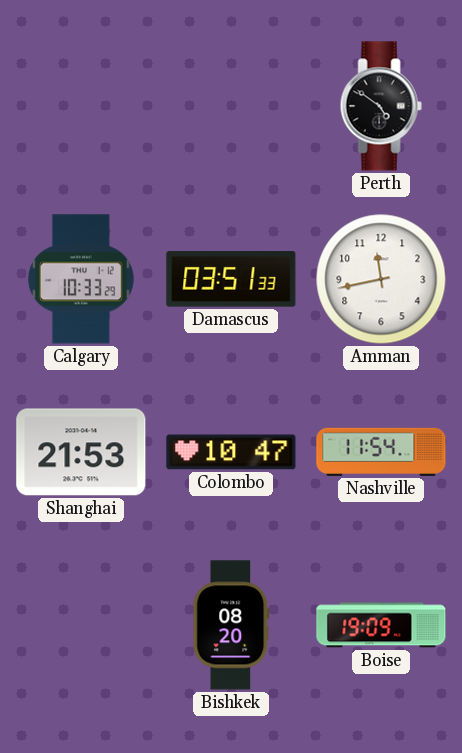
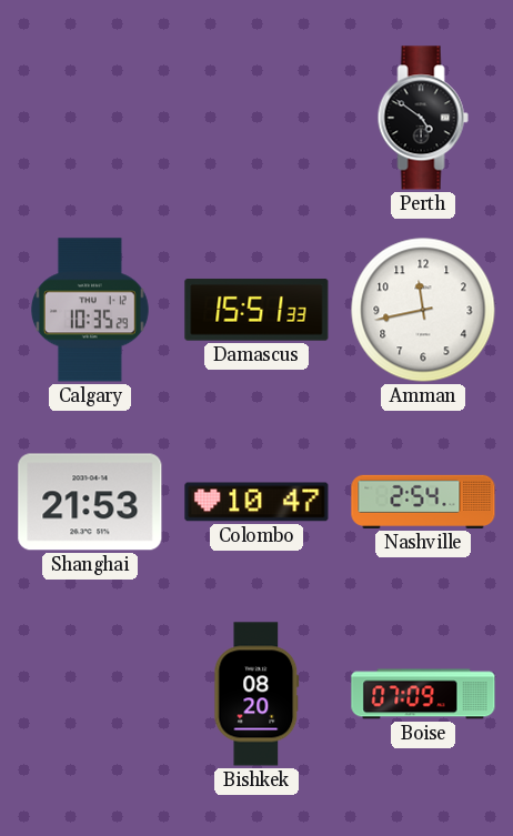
Calgary: 10:33 -> 10:35 (90, 310)
Damascus: 03:51 -> 15:51 (256, 310)
Nashville: 11:54 -> 2:54 (423, 502)
Boise: 19:09 -> 07:09 (423, 694)
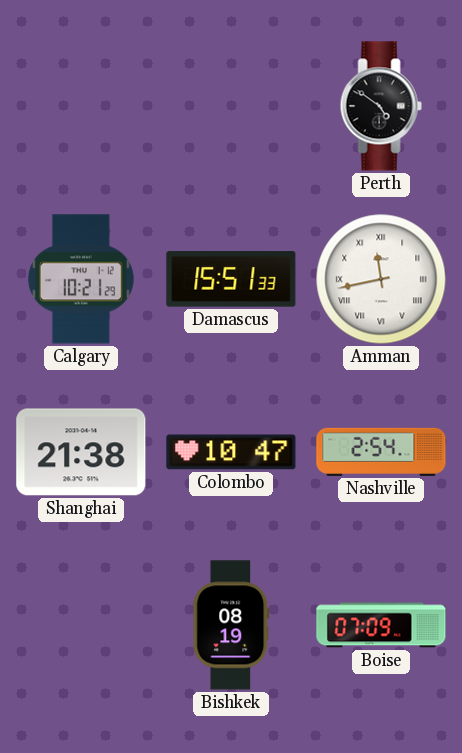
Calgary: 10:35 -> 10:21 (81, 279)
Amman numerals: Arabic -> Roman (381, 279)
Shanghai: 21:53 -> 21:38 (81, 452)
Bishkek: 08:20 -> 08:19 (231, 625)
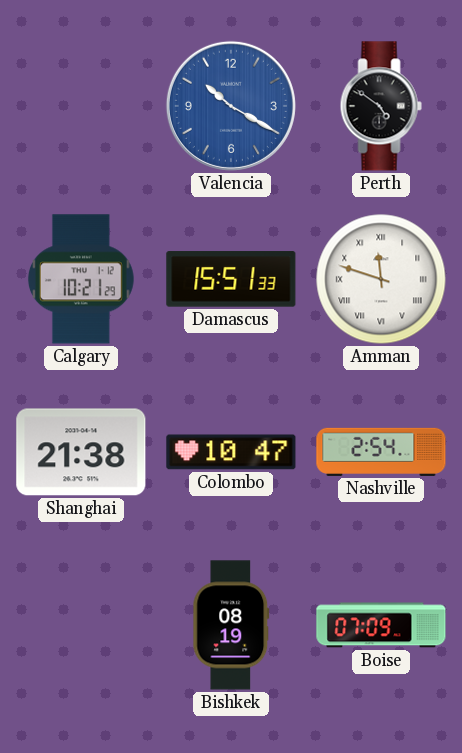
Valencia: none -> 10:20 (231, 106)
Amman: 11:43 -> 11:48 (381, 279)
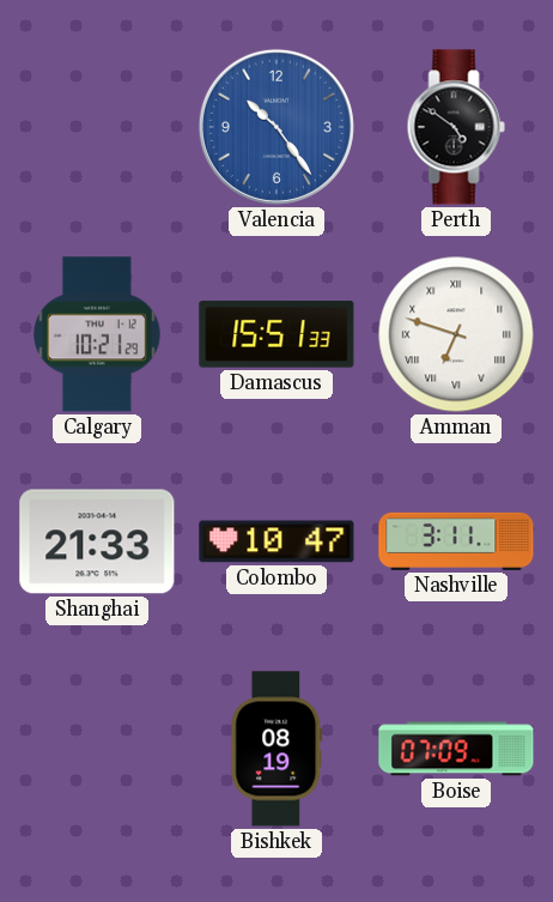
Valencia: 10:20 -> 10:24 (276, 127)
Amman: 11:48 -> 6:48 (456, 334)
Shanghai: 21:38 -> 21:33 (97, 541)
Nashville: 2:54 -> 3:11 (456, 541)
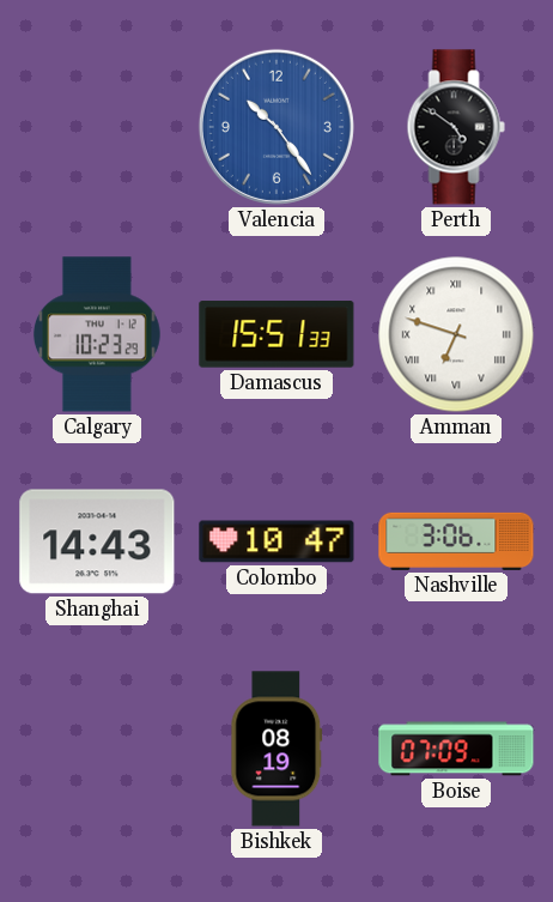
Calgary: 10:21 -> 10:23 (97, 334)
Shanghai: 21:33 -> 14:43 (97, 541)
Nashville: 3:11 -> 3:06 (456, 541)
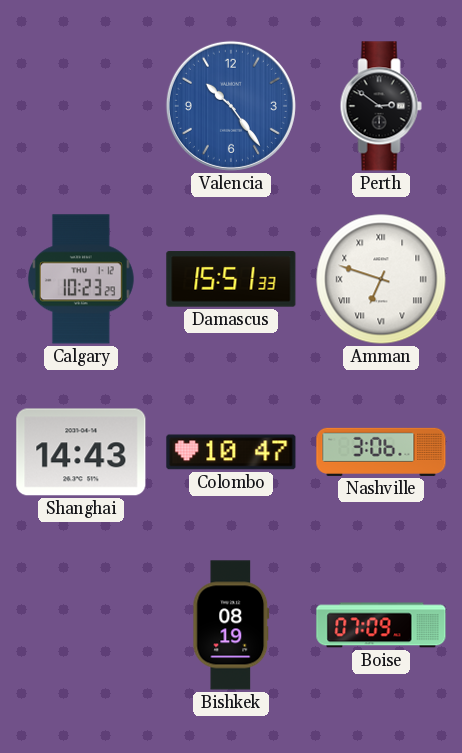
Perth: 4:51 -> 2:51 (381, 106)
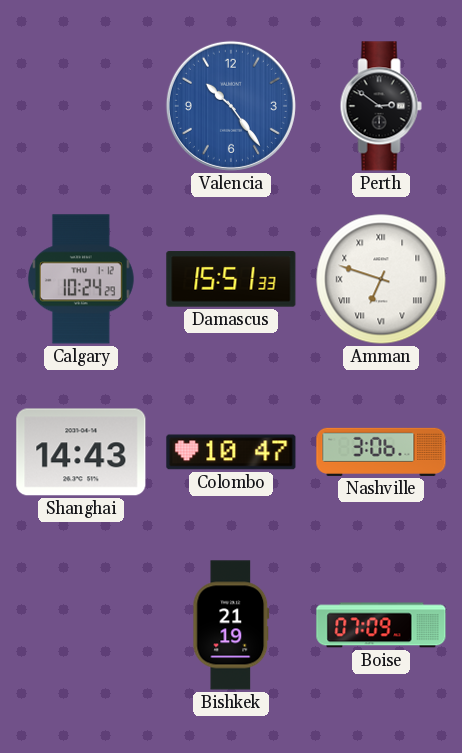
Calgary: 10:23 -> 10:24 (81, 279)
Bishkek: 08:19 -> 21:19 (231, 625)
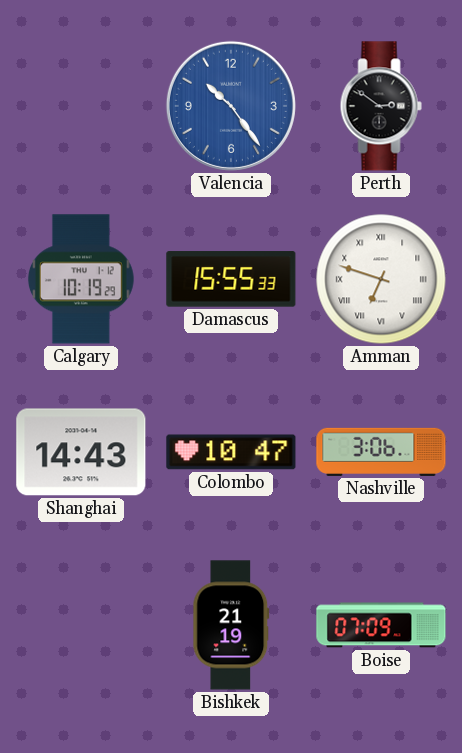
Calgary: 10:24 -> 10:19 (81, 279)
Damascus: 15:51 -> 15:55 (231, 279)
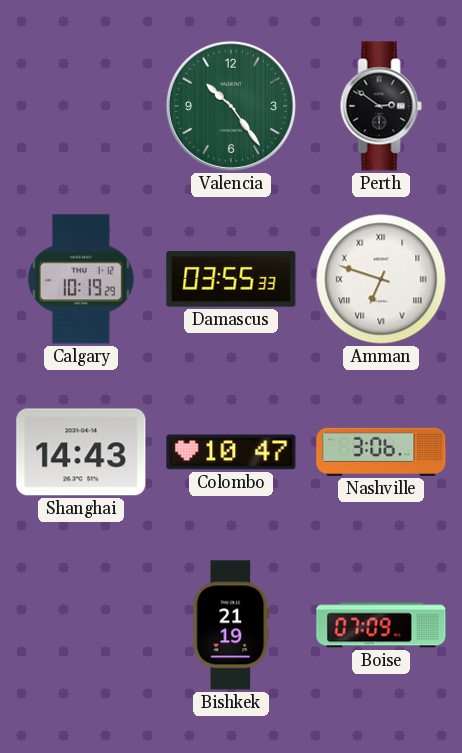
Valencia dial: blue -> green (231, 106)
Damascus: 15:55 -> 03:55 (231, 279)
